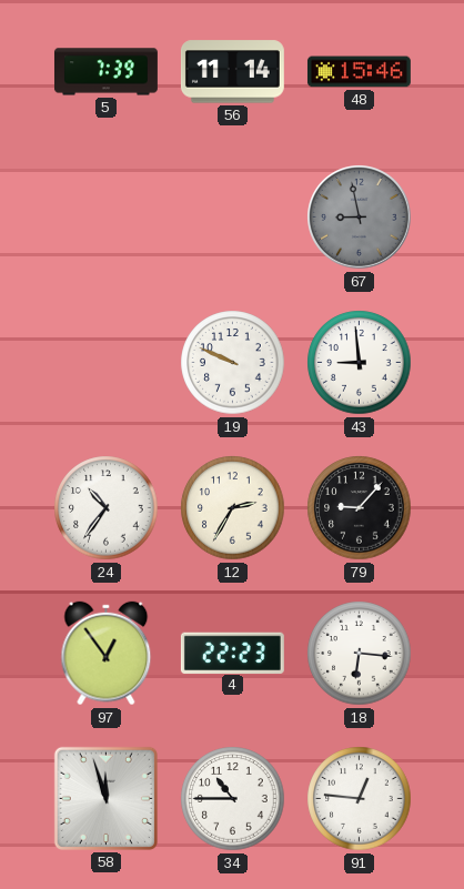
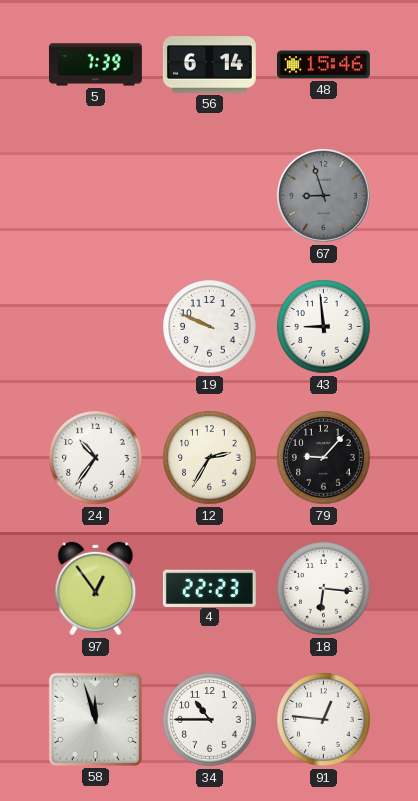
56: 11:14 -> 6:14 (209, 65)
67: 8:58 -> 8:57 (324, 196)
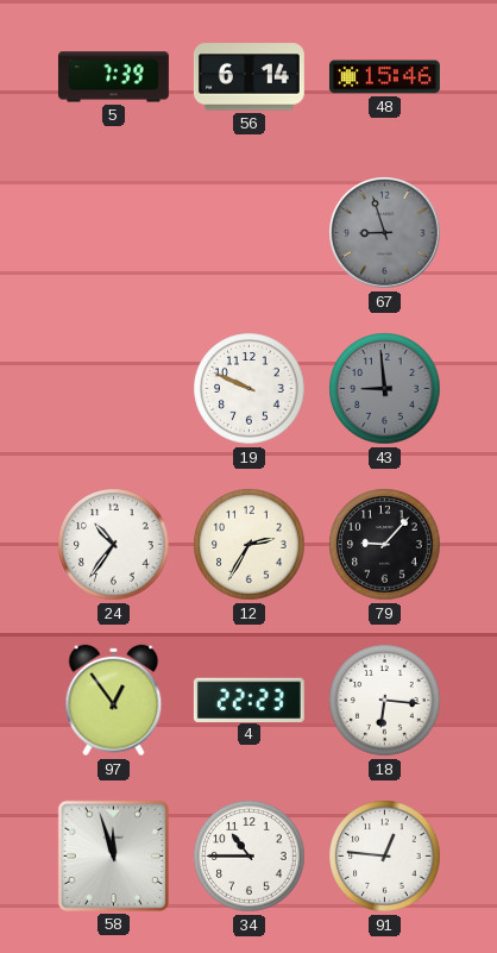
43 dial: white -> grey (385, 389)
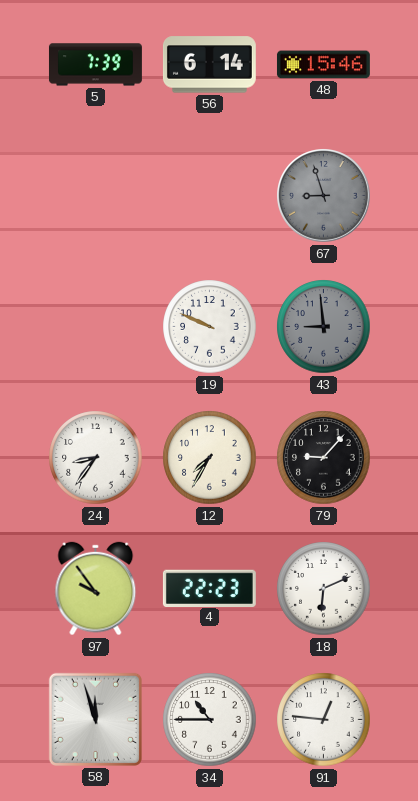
24: 10:36 -> 8:36 (96, 458)
12: 2:35 -> 7:35 (210, 458)
97: 12:54 -> 9:54 (96, 589)
18: 6:16 -> 6:11 (324, 589)
